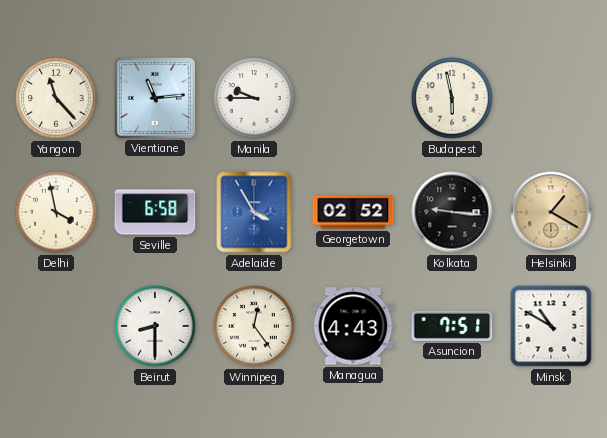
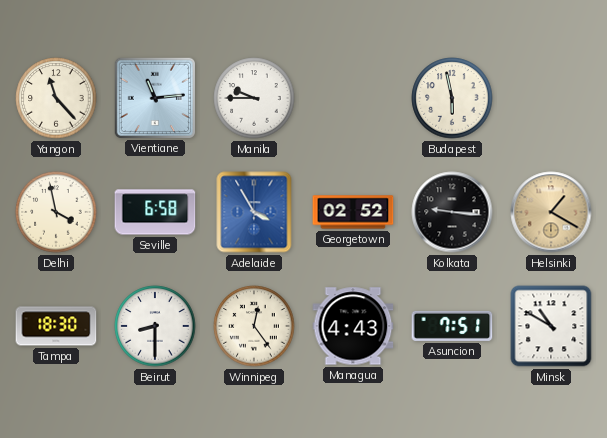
Tampa: none -> 18:30 (56, 326)
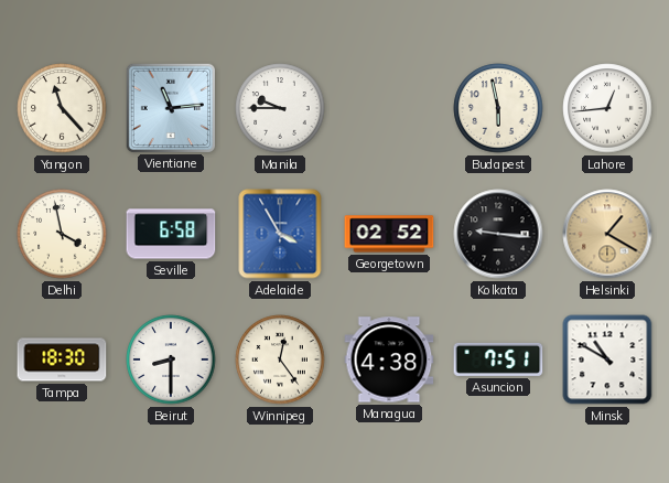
Lahore: none -> 12:44 (607, 108)
Managua: 4:43 -> 4:38 (389, 359)
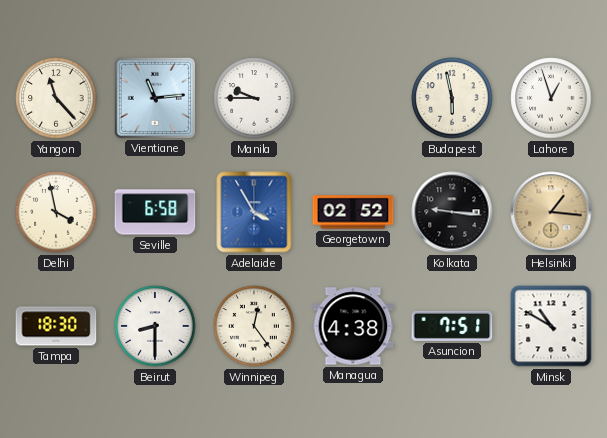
Lahore: 12:44 -> 12:57 (551, 98)
Helsinki: 1:20 -> 1:16 (551, 212)
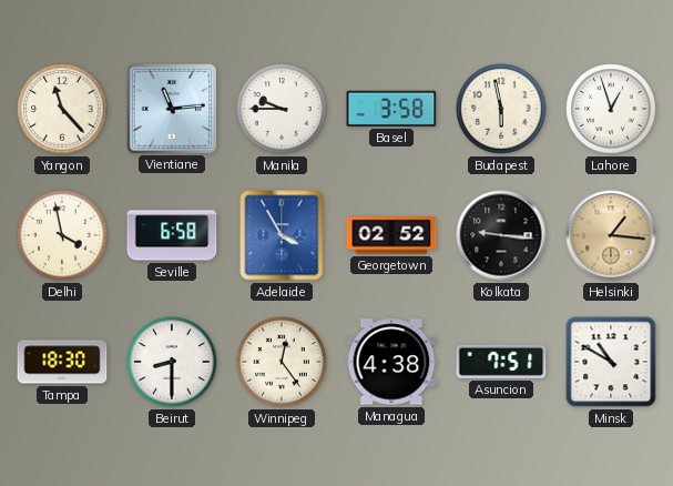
Basel: none -> 3:58 (391, 109)
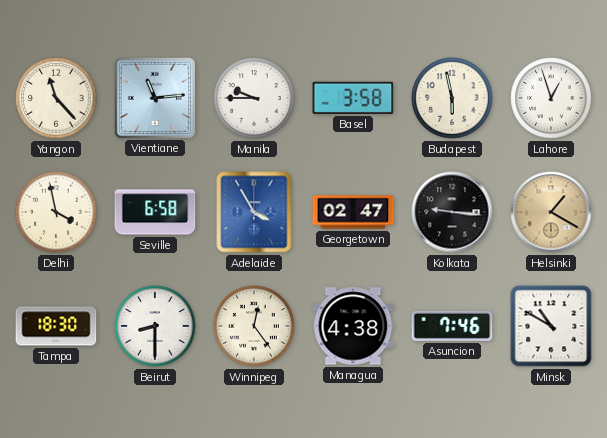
Georgetown: 02:52 -> 02:47 (353, 212)
Helsinki: 1:16 -> 1:20 (551, 212)
Asuncion: 7:51 -> 7:46 (452, 326)
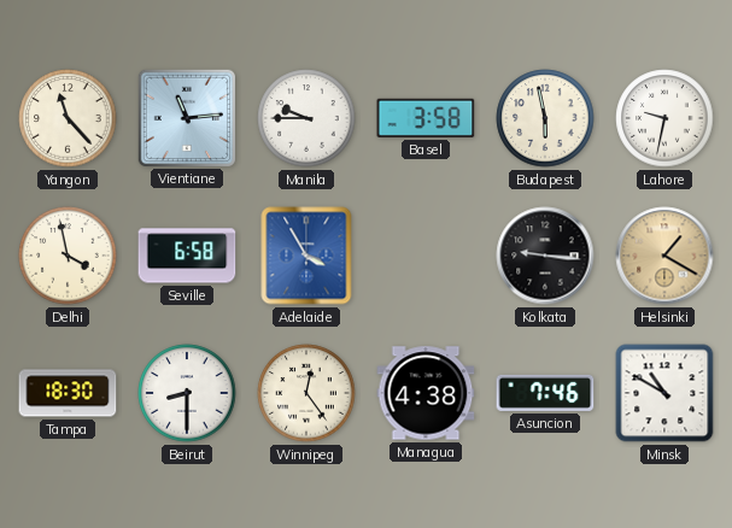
Lahore: 12:57 -> 9:32 (664, 118)
Georgetown: 02:47 -> none (353, 212)
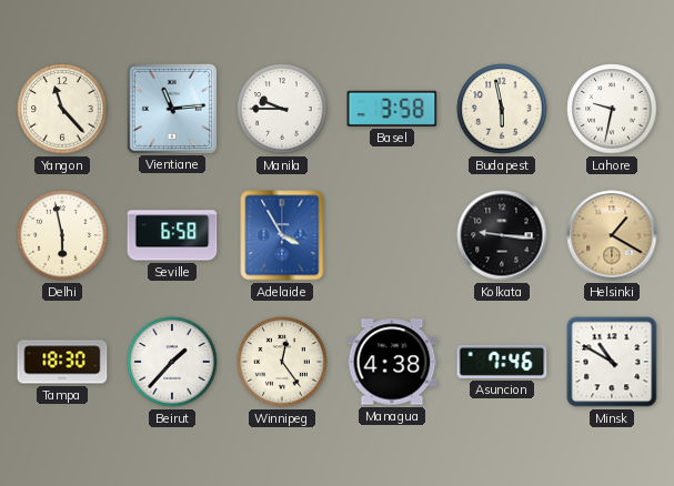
Delhi: 3:58 -> 5:58 (62, 235)
Beirut: 8:30 -> 1:37 (172, 362)
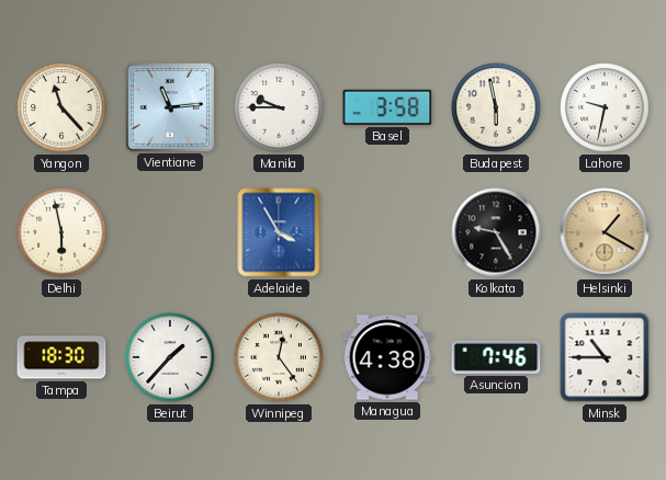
Seville: 6:58 -> none (172, 235)
Kolkata: 9:16 -> 9:25 (496, 232)
Minsk: 10:50 -> 10:45 (605, 357)
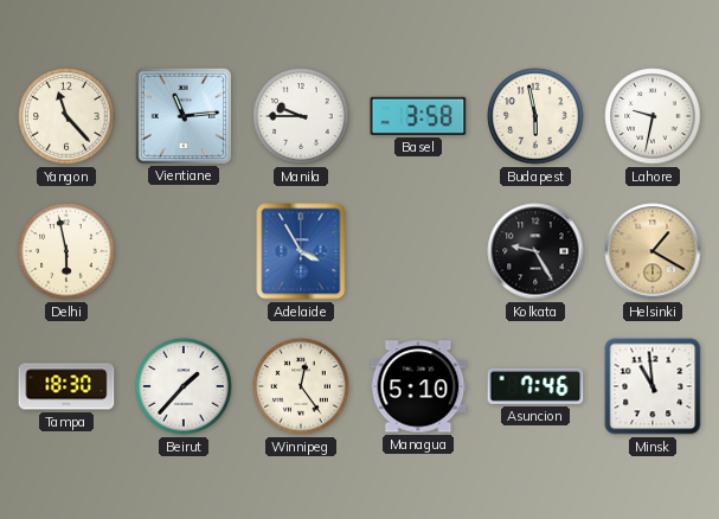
Managua: 4:38 -> 5:10 (418, 386)
Minsk: 10:45 -> 10:59 (653, 386)
